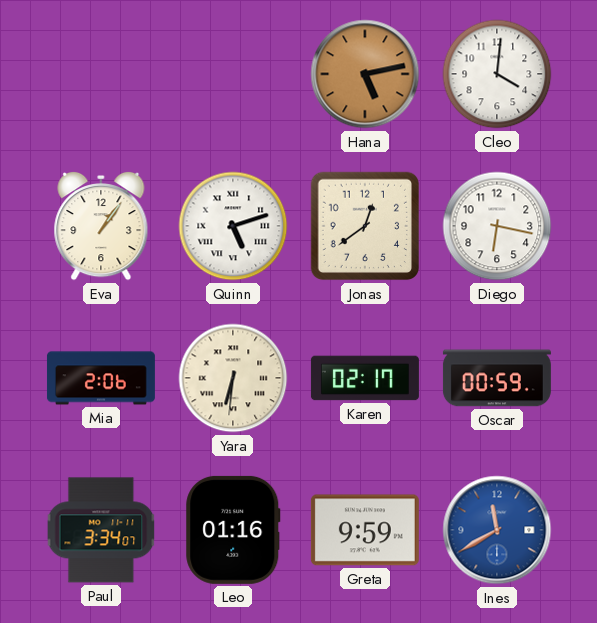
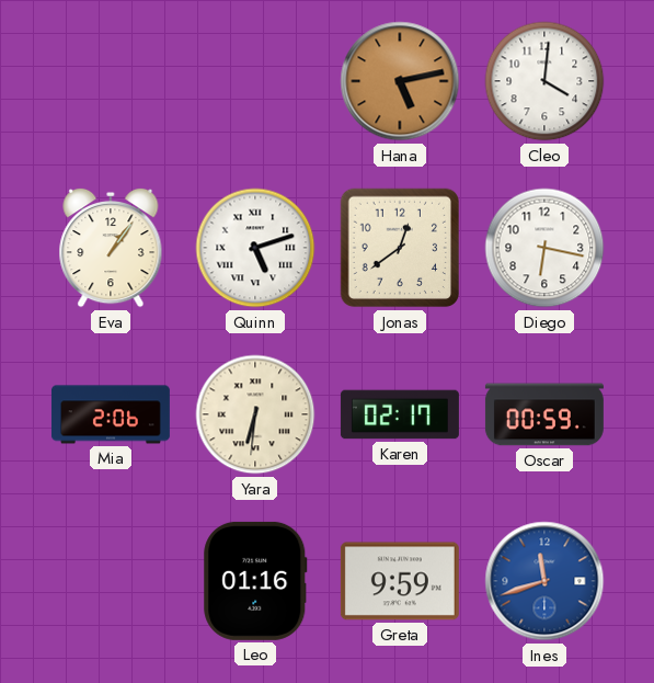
Paul: 3:34 -> none (101, 530)
Ines: 11:40 -> 11:42 (544, 581)
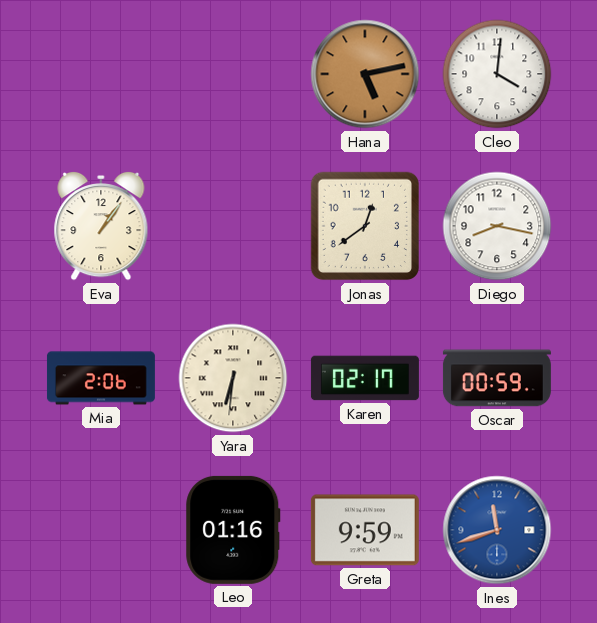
Quinn: 5:12 -> none (255, 248)
Diego: 6:17 -> 8:17 (497, 226)
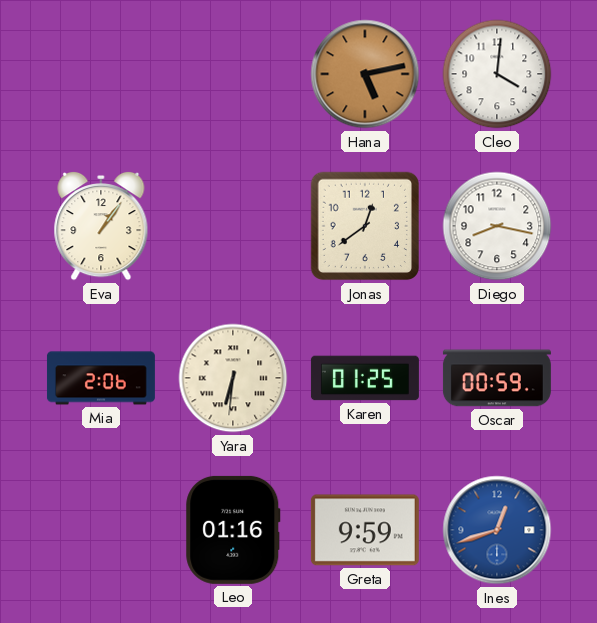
Karen: 02:17 -> 01:25 (365, 378)
Ines: 11:42 -> 12:42 (497, 530)
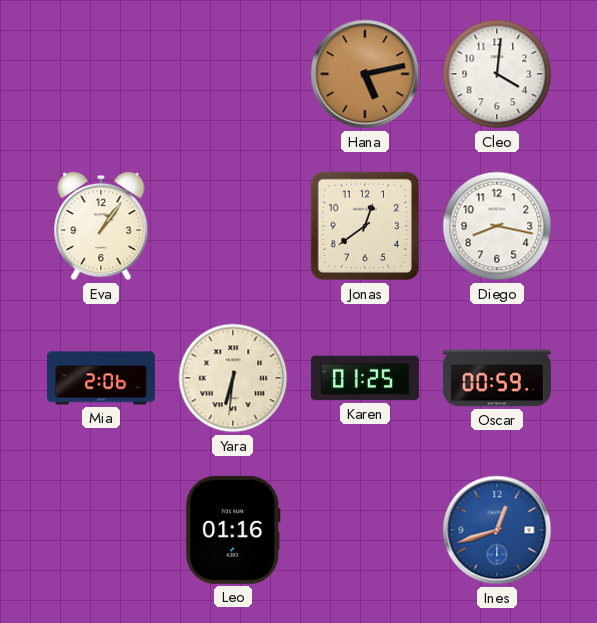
Greta: 9:59 -> none (365, 530)
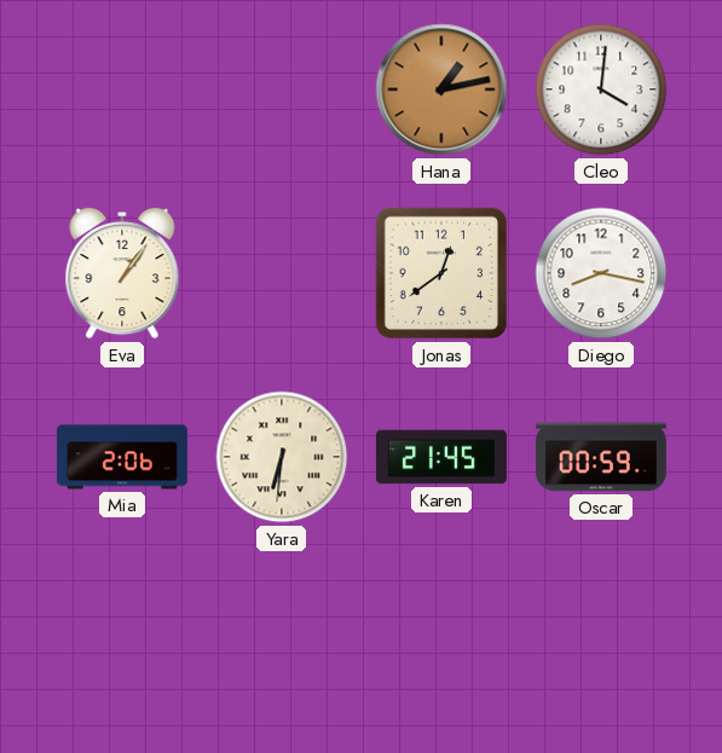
Hana: 5:13 -> 1:13 (441, 89)
Karen: 01:25 -> 21:45 (441, 457)
Leo: 01:16 -> none (233, 530)
Ines: 12:42 -> none (497, 530)
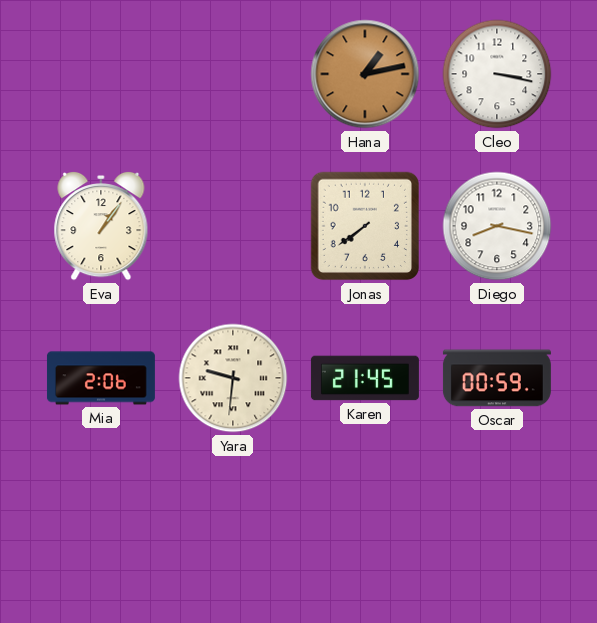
Cleo: 4:01 -> 3:17 (497, 74)
Jonas: 12:39 -> 7:39 (365, 226)
Yara: 6:31 -> 9:31 (233, 378)
